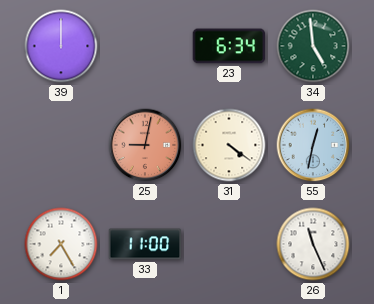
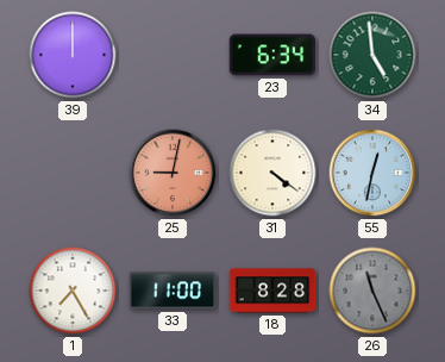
18: none -> 8:28 (272, 291)
26 dial: white -> grey (372, 291)
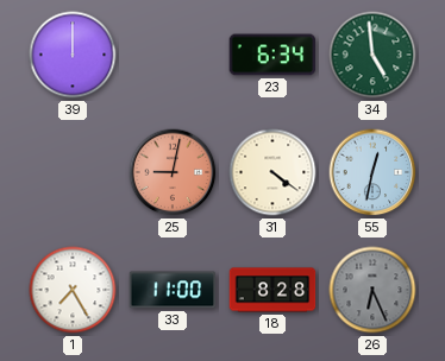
26: 11:26 -> 6:26 (372, 290)
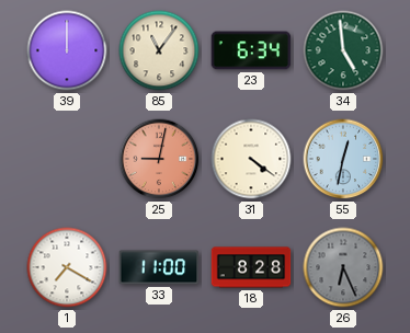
85: none -> 11:06 (159, 50)
1: 7:25 -> 7:20 (67, 267)
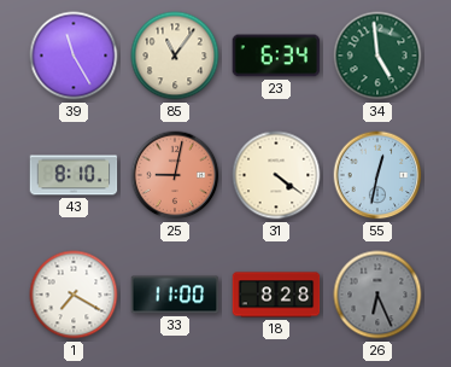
39: 12:00 -> 11:25 (74, 56)
43: none -> 8:10 (74, 175)
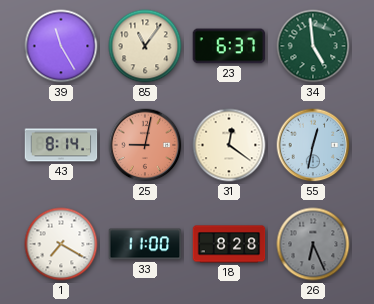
23: 6:34 -> 6:37 (229, 46)
43: 8:10 -> 8:14 (61, 145)
31: 4:21 -> 12:21 (229, 145)
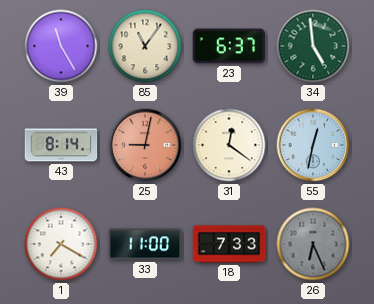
18: 8:28 -> 7:33 (229, 244)
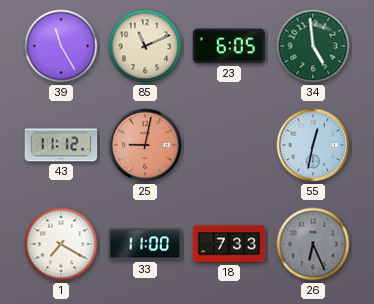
85: 11:06 -> 11:11 (145, 46)
23: 6:37 -> 6:05 (229, 46)
43: 8:14 -> 11:12 (61, 145)
31: 12:21 -> none (229, 145)
